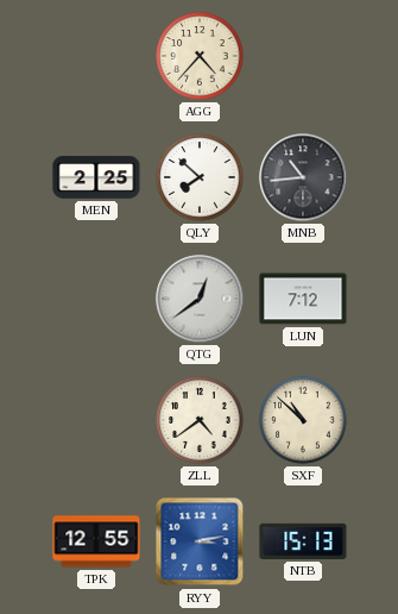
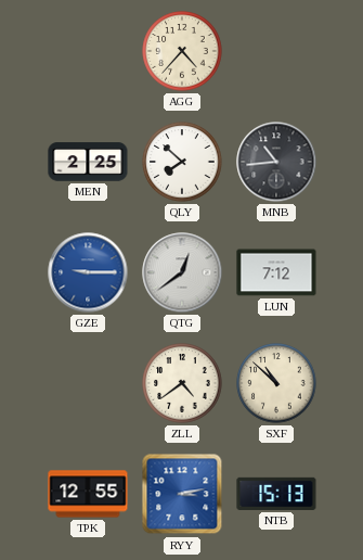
GZE: none -> 9:15 (88, 272)
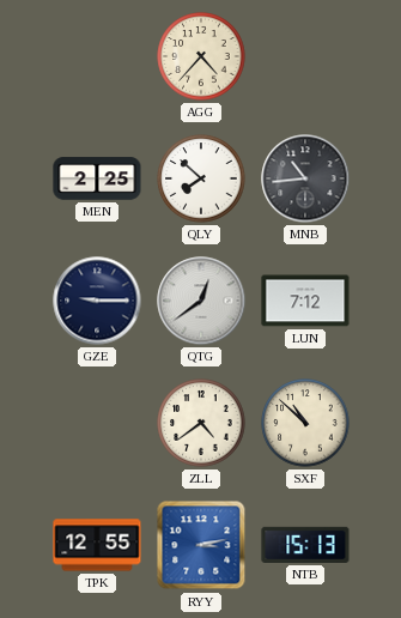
GZE dial: blue -> navy (97, 301)
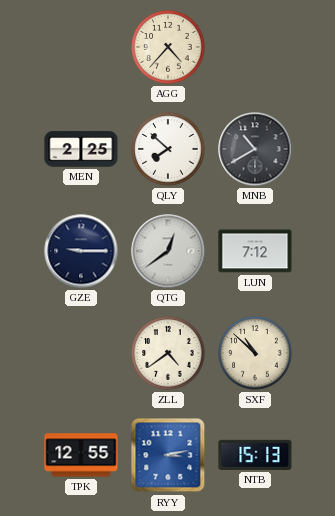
MNB: 10:44 -> 10:40 (255, 149)
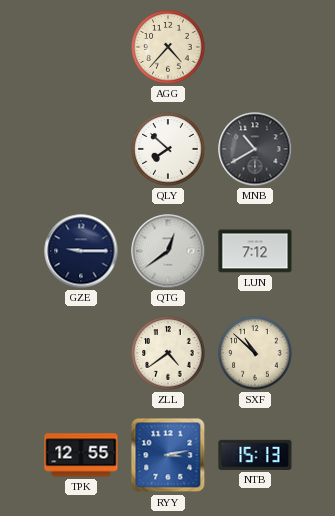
MEN: 2:25 -> none (81, 149)
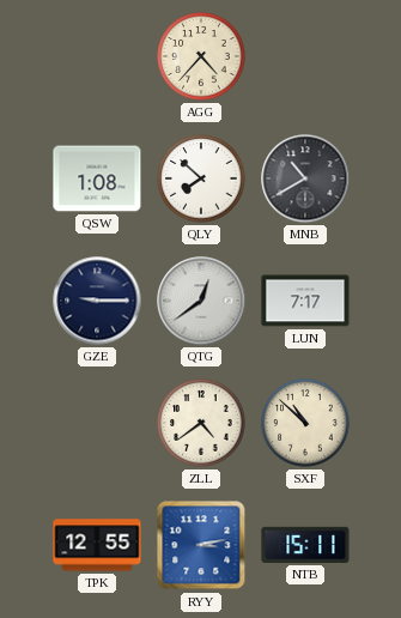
QSW: none -> 1:08 (97, 178)
LUN: 7:12 -> 7:17 (305, 301)
NTB: 15:13 -> 15:11 (305, 545)
